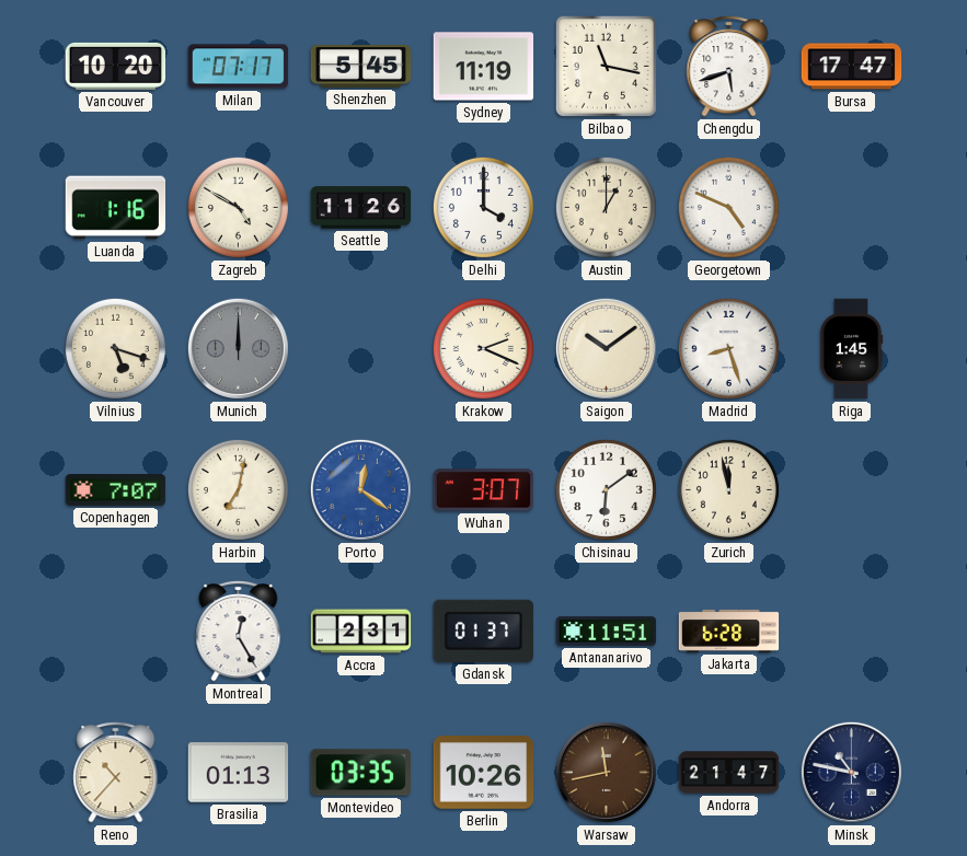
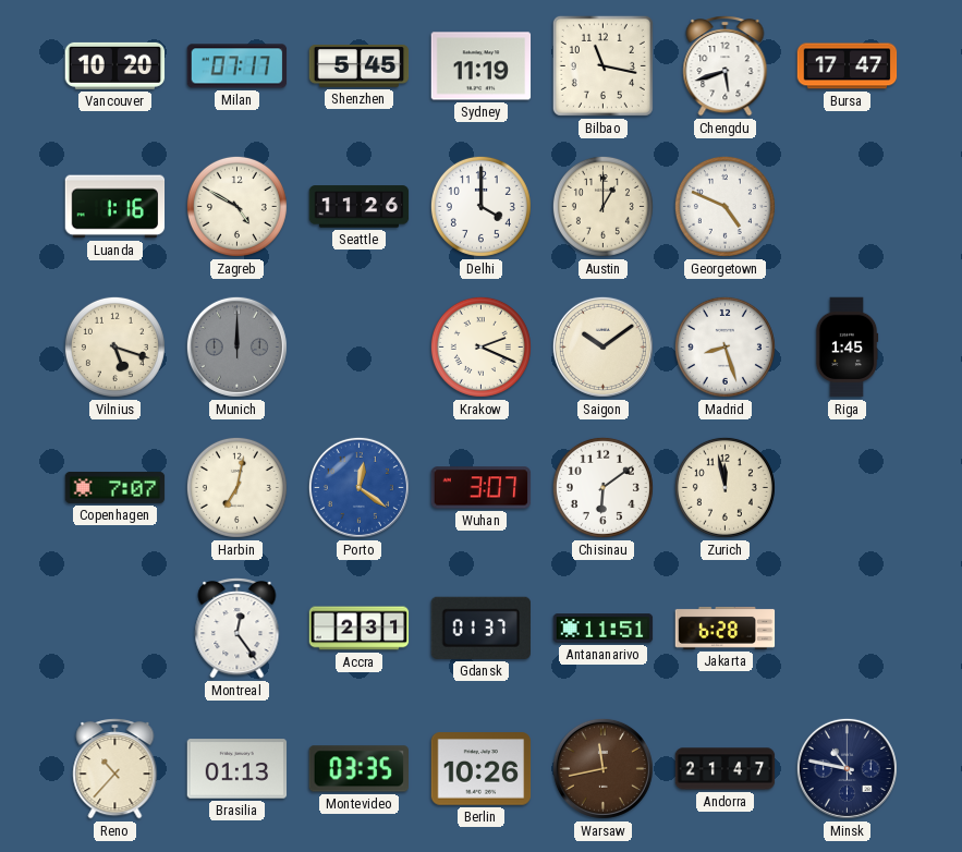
Montreal: 12:25 -> 12:24 (238, 629)
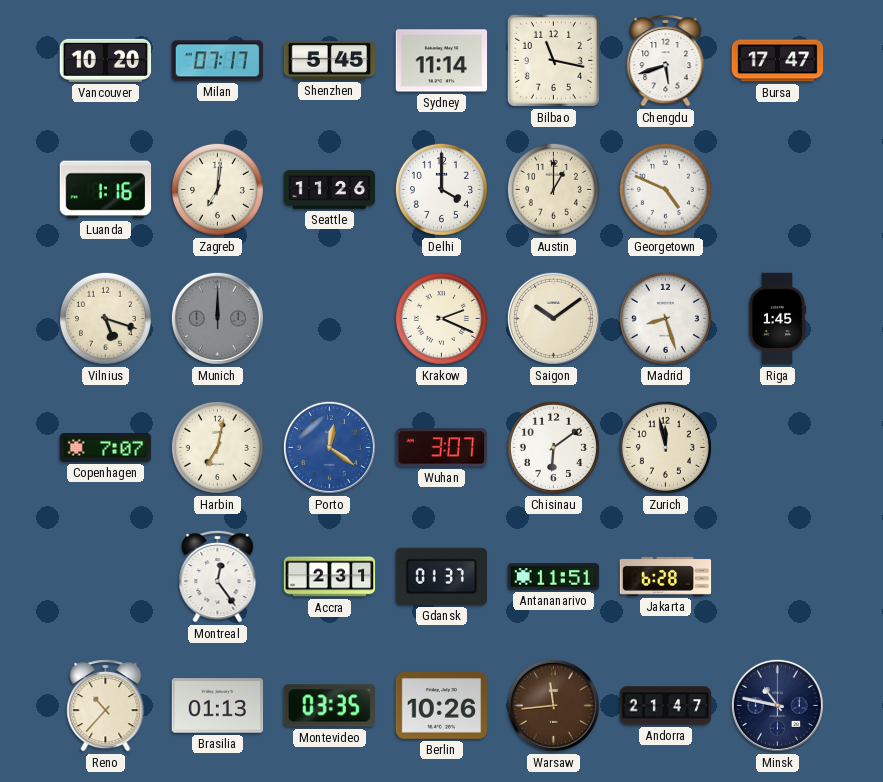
Sydney: 11:19 -> 11:14 (442, 61)
Zagreb: 4:50 -> 7:01 (217, 189)
Warsaw: 11:43 -> 11:44 (553, 705)
